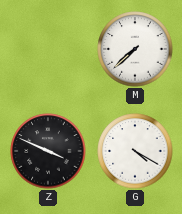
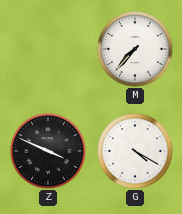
M: 7:38 -> 7:37 (135, 49)
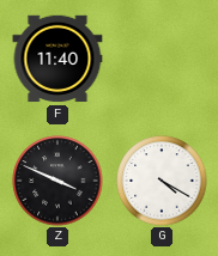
F: none -> 11:40 (57, 59)
M: 7:37 -> none (135, 49)
